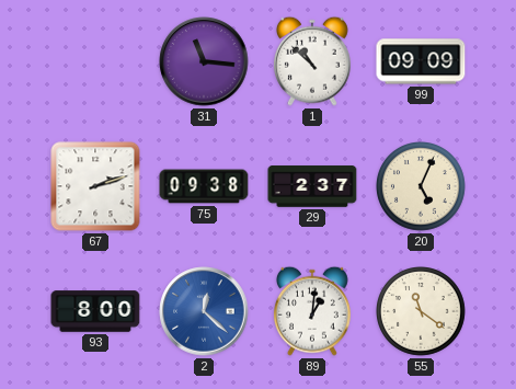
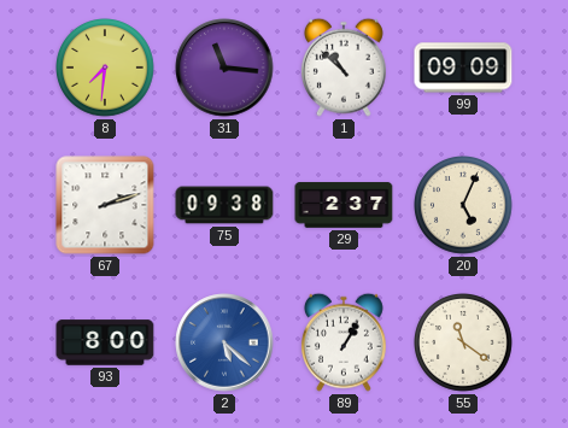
8: none -> 7:31 (106, 69)
2: 12:22 -> 5:22 (224, 342)
89: 1:01 -> 1:05 (344, 342)
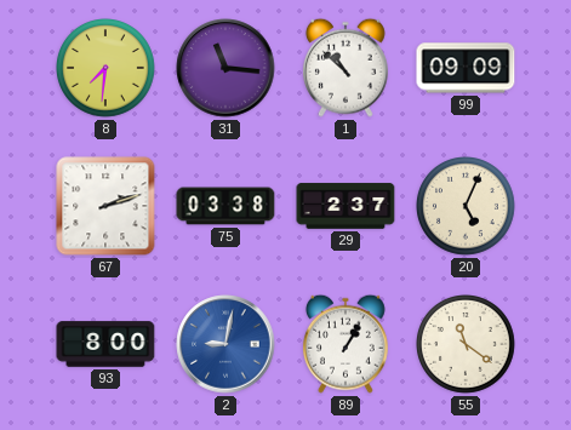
75: 09:38 -> 03:38 (225, 206)
2: 5:22 -> 9:02 (225, 344)
